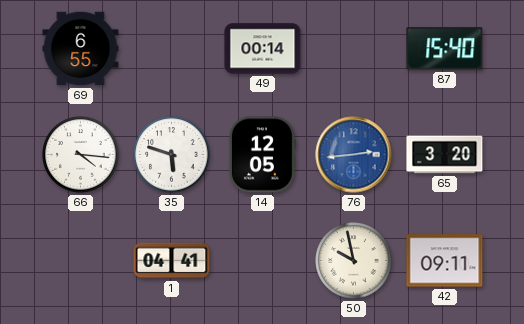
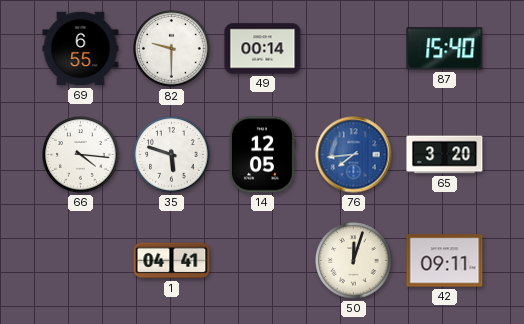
82: none -> 9:30 (172, 49)
76: 2:44 -> 7:44 (354, 155)
50: 9:58 -> 12:03 (354, 261)
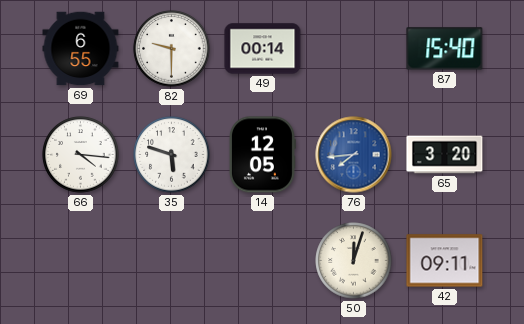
1: 04:41 -> none (172, 261)
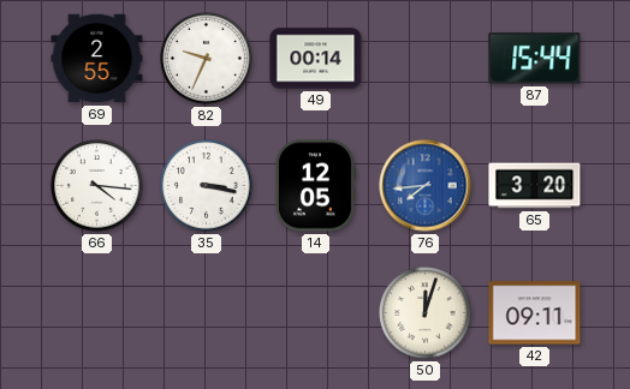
69: 6:55 -> 2:55 (97, 59)
82: 9:30 -> 9:34 (207, 59)
87: 15:40 -> 15:44 (535, 59)
35: 5:48 -> 3:17 (207, 186)
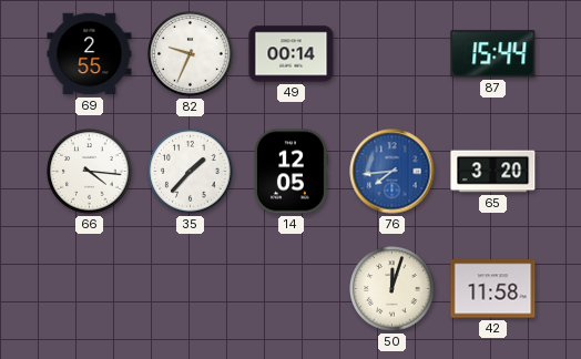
35: 3:17 -> 1:37 (191, 172)
42: 09:11 -> 11:58 (493, 289)
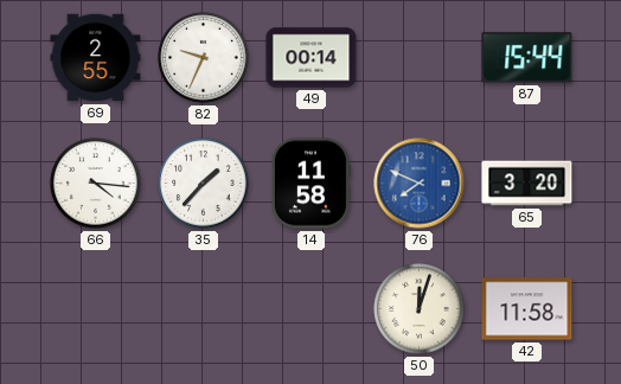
14: 12:05 -> 11:58 (310, 184)
76: 7:44 -> 7:49 (420, 184)
